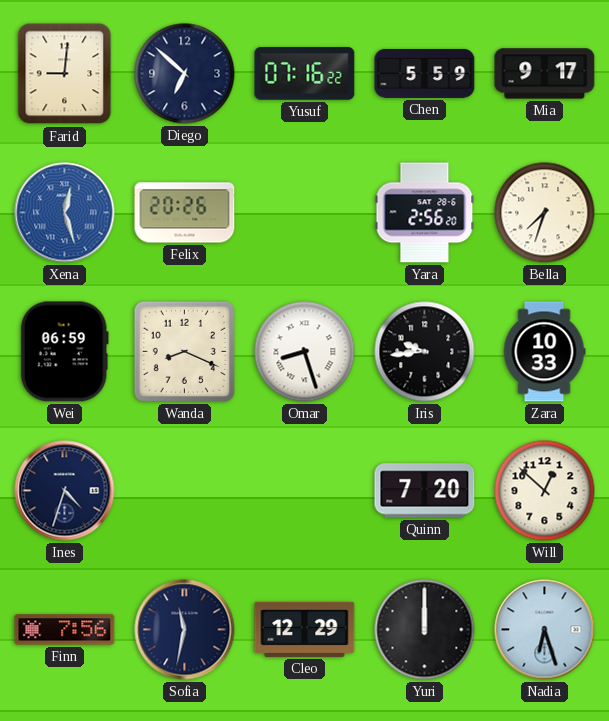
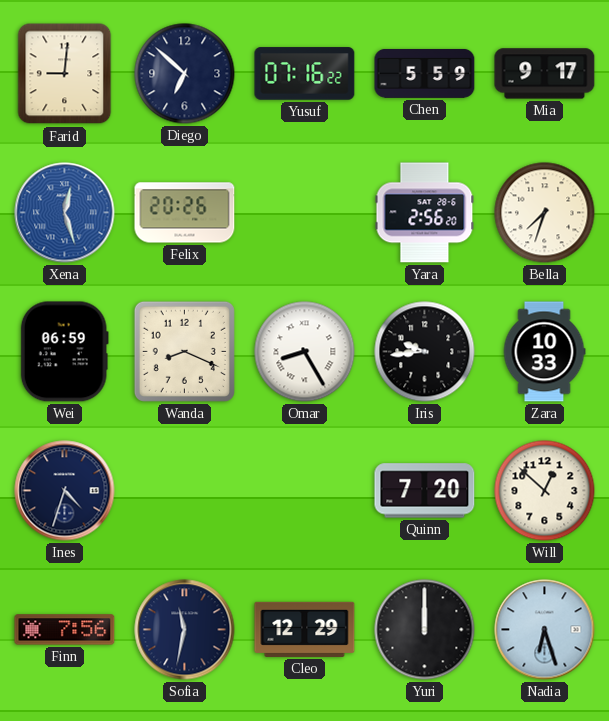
Omar: 8:27 -> 8:25 (305, 352)
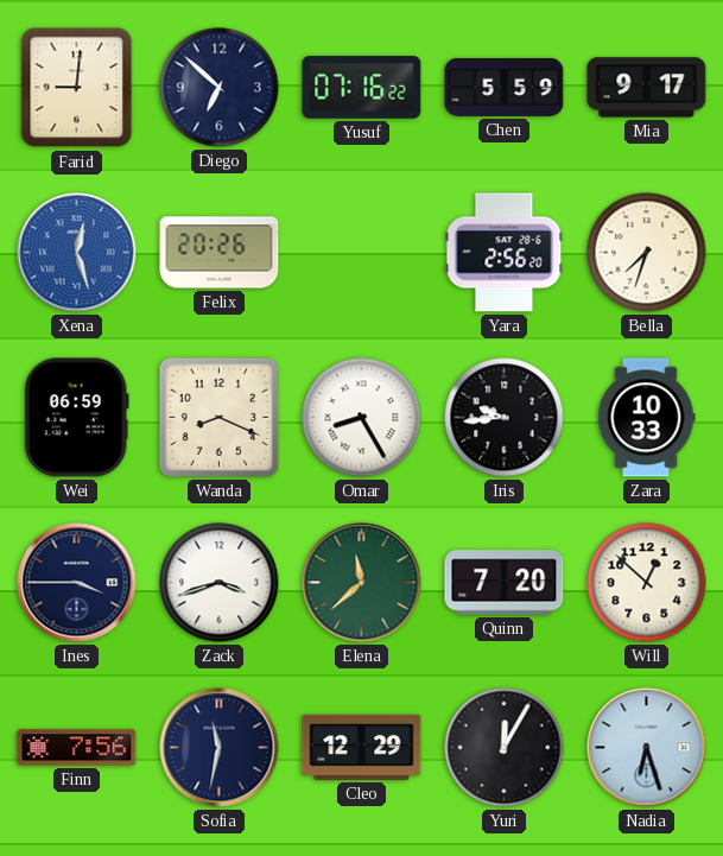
Ines: 4:33 -> 3:45 (77, 583)
Zack: none -> 3:42 (220, 583)
Elena: none -> 11:38 (362, 583)
Yuri: 12:00 -> 12:05 (505, 748)
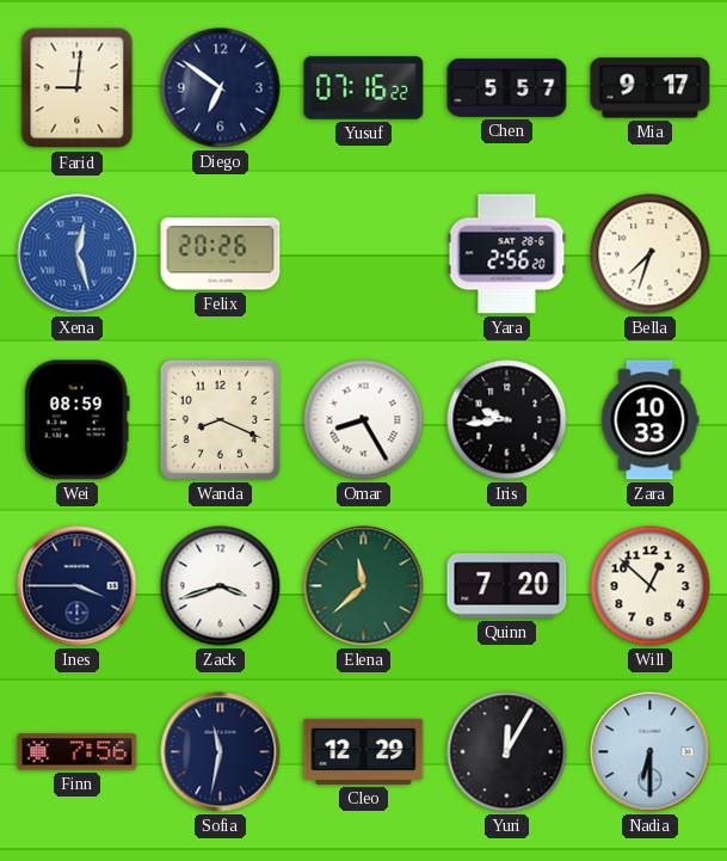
Diego: 6:52 -> 6:51 (221, 88)
Chen: 5:59 -> 5:57 (507, 87)
Wei: 06:59 -> 08:59 (76, 420)
Nadia: 6:27 -> 6:30 (651, 752)
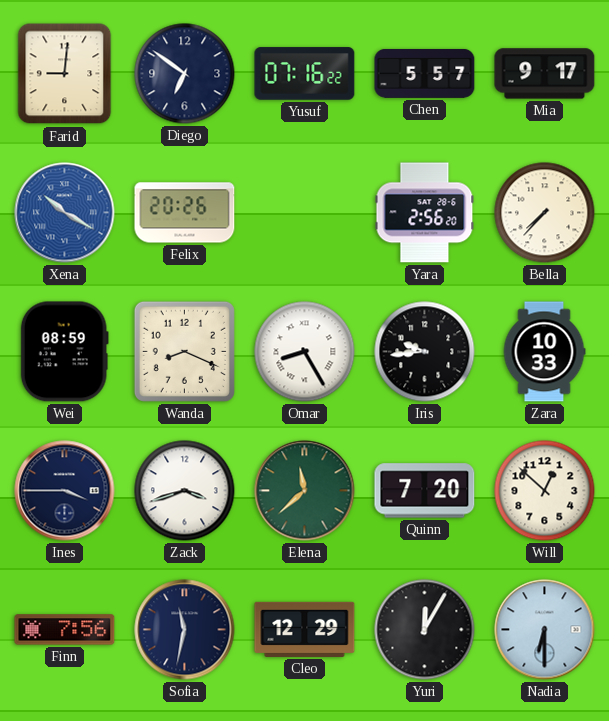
Xena: 12:27 -> 10:20 (65, 213)
Bella: 7:33 -> 7:37 (545, 213)
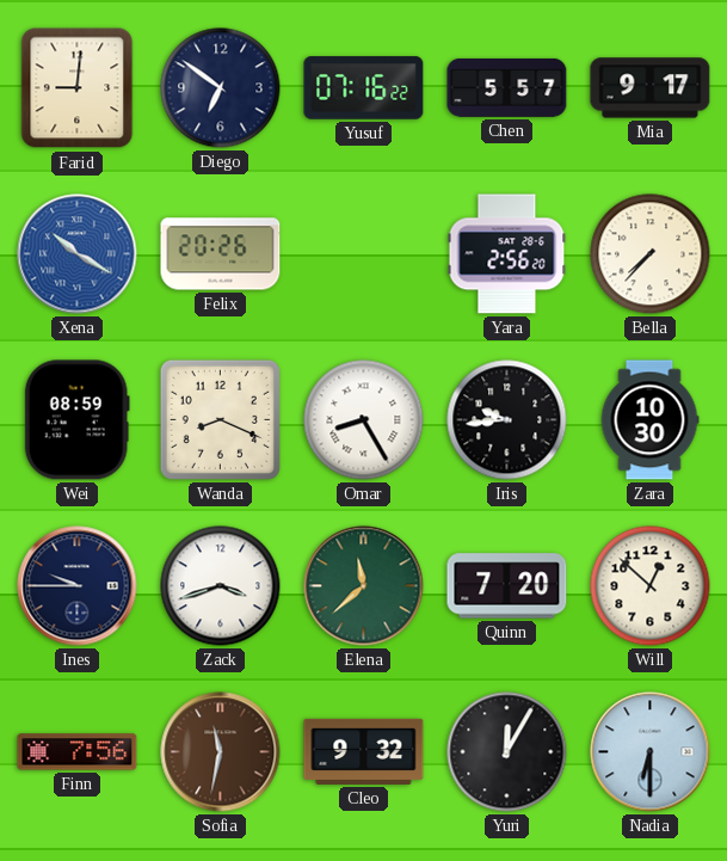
Zara: 10:33 -> 10:30 (649, 420)
Ines: 3:45 -> 9:45 (78, 586)
Sofia dial: navy -> brown (221, 752)
Cleo: 12:29 -> 9:32 (364, 751)
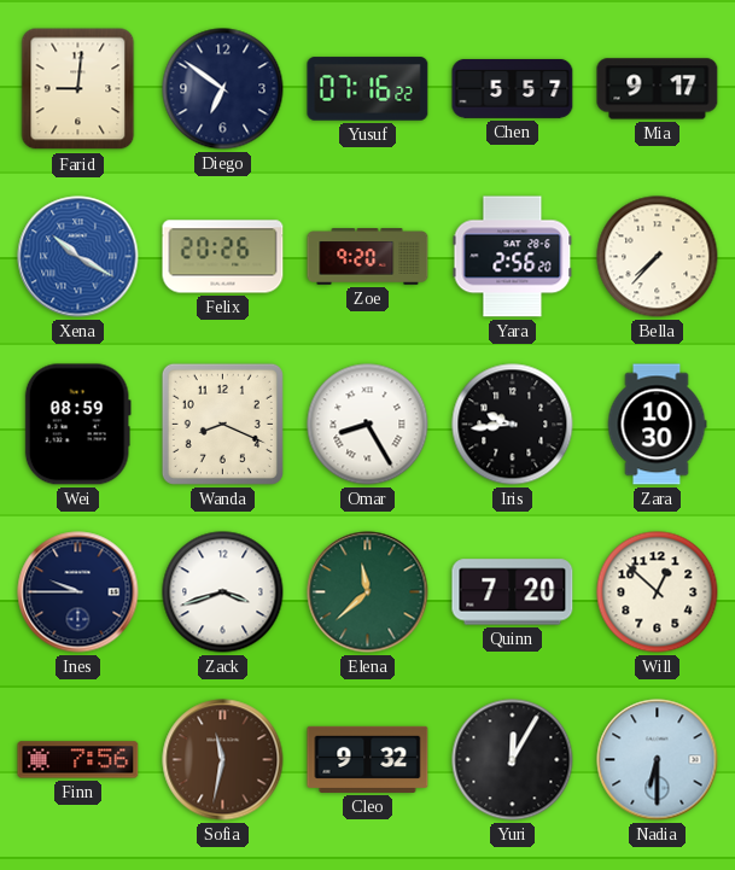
Zoe: none -> 9:20 (368, 257)
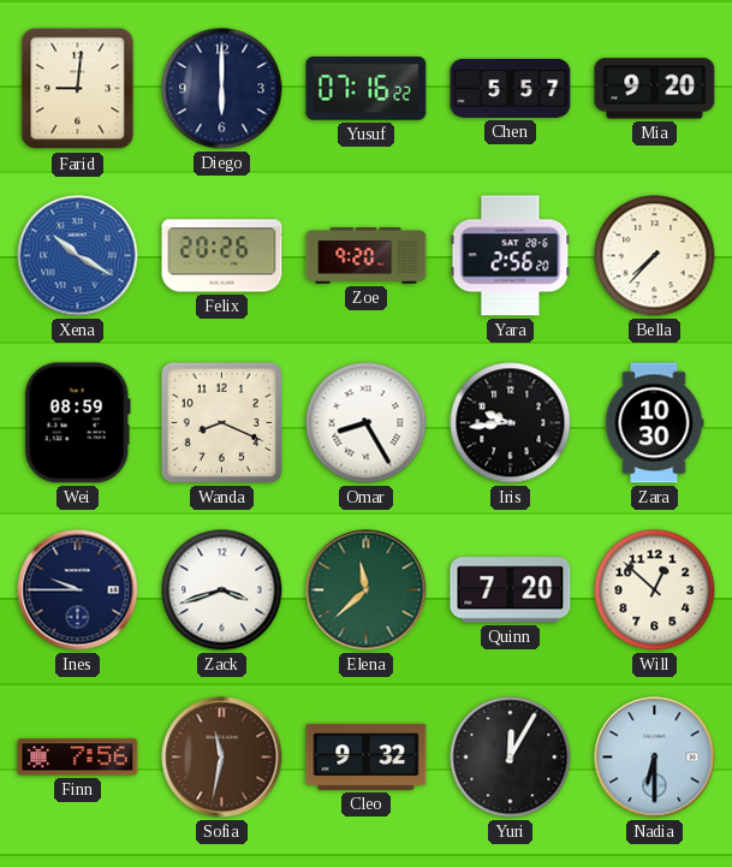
Diego: 6:51 -> 6:00 (222, 89)
Mia: 9:17 -> 9:20 (655, 89)
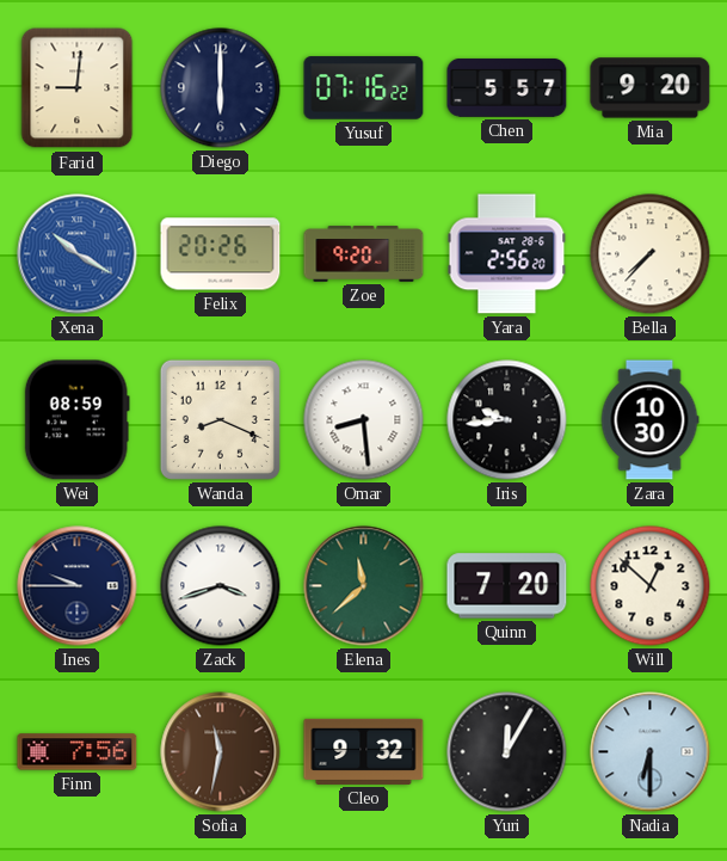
Omar: 8:25 -> 8:29 (364, 420)
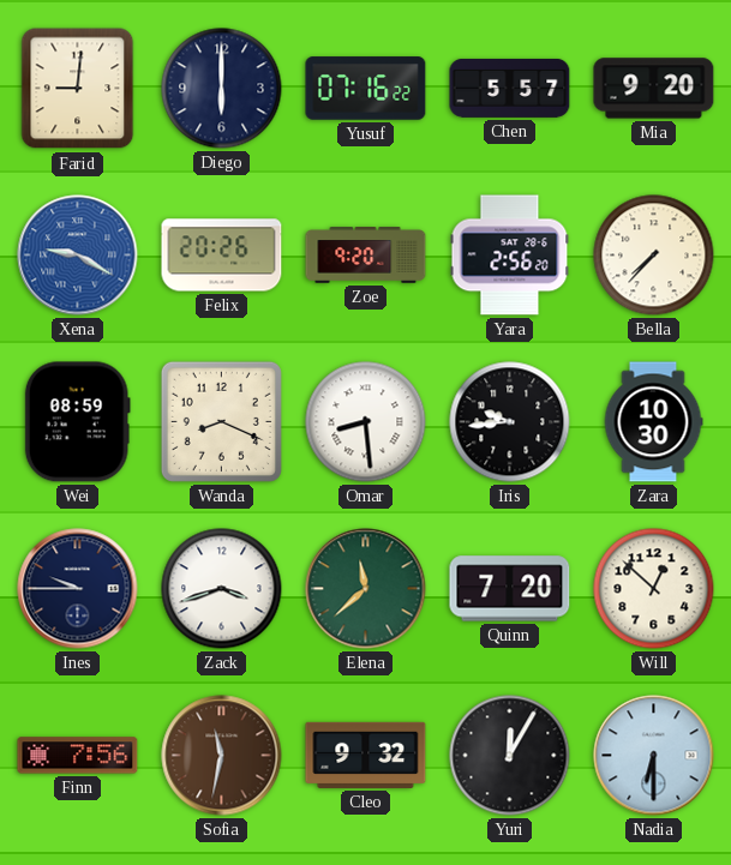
Xena: 10:20 -> 9:20 (78, 256)
